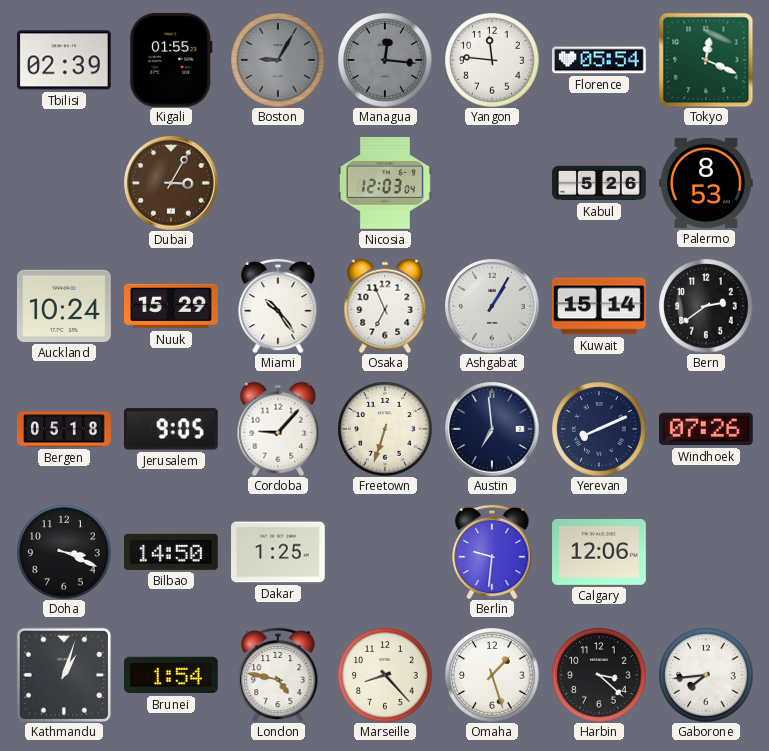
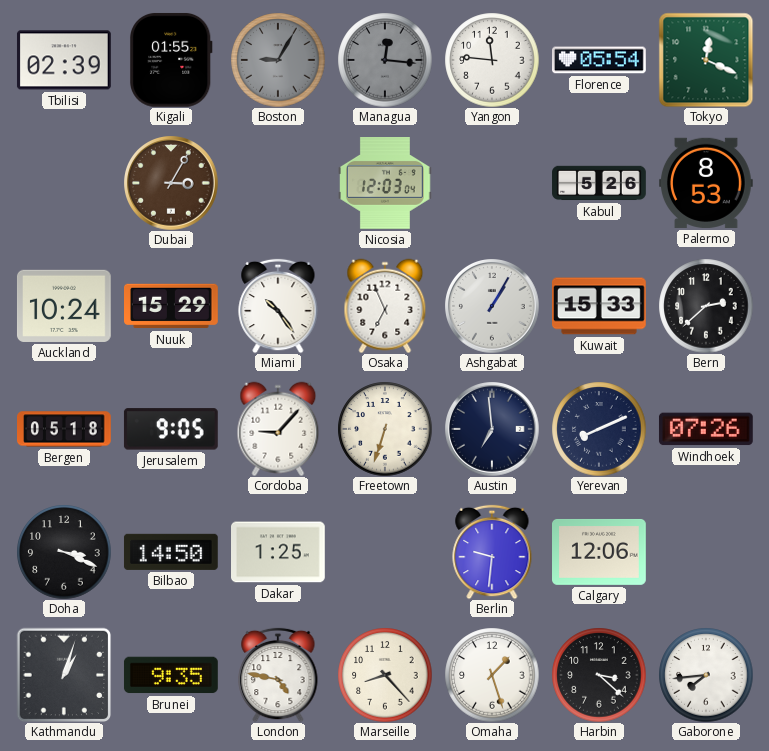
Kuwait: 15:14 -> 15:33 (600, 306)
Bern: 2:39 -> 2:38 (706, 306)
Brunei: 1:54 -> 9:35 (171, 675)
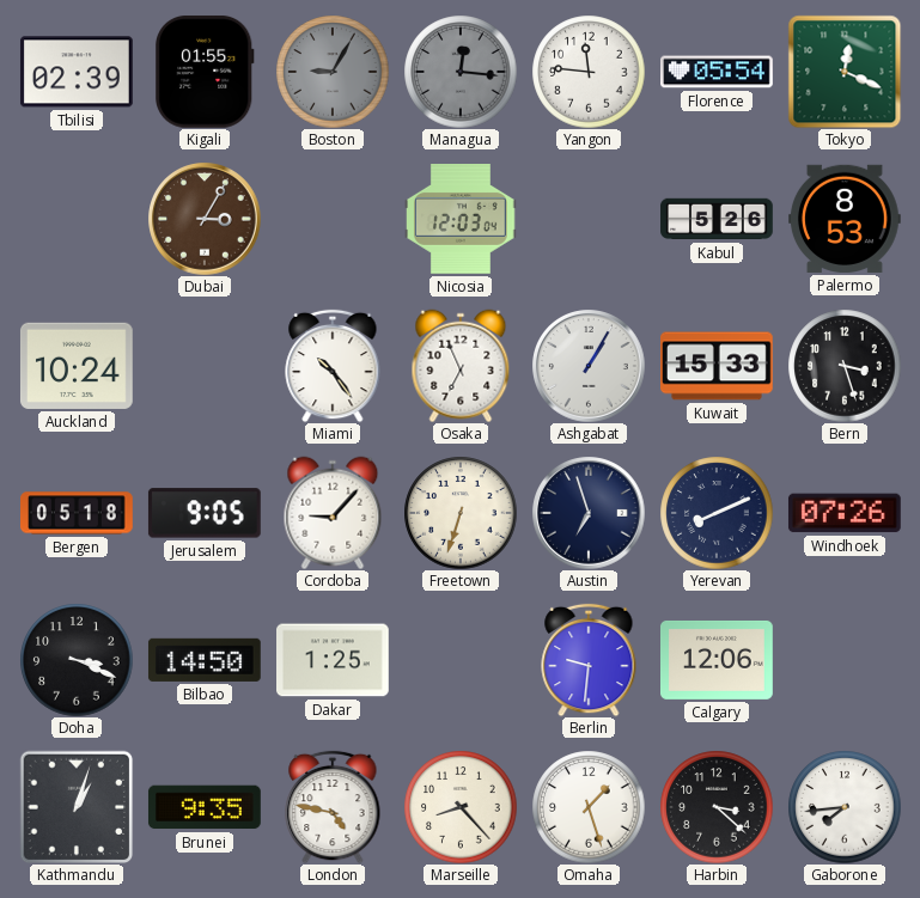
Nuuk: 15:29 -> none (172, 306)
Bern: 2:38 -> 3:27 (845, 366)
Austin: 6:59 -> 6:57 (589, 513)
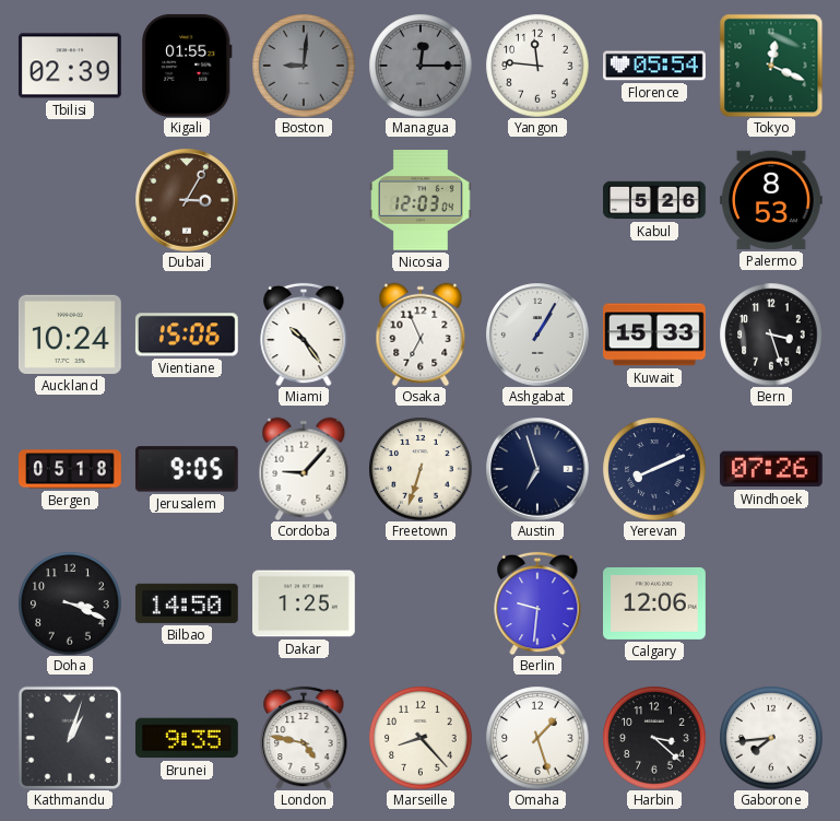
Boston: 9:05 -> 9:01 (304, 66)
Managua: 12:16 -> 12:15 (421, 66)
Vientiane: none -> 15:06 (187, 335)
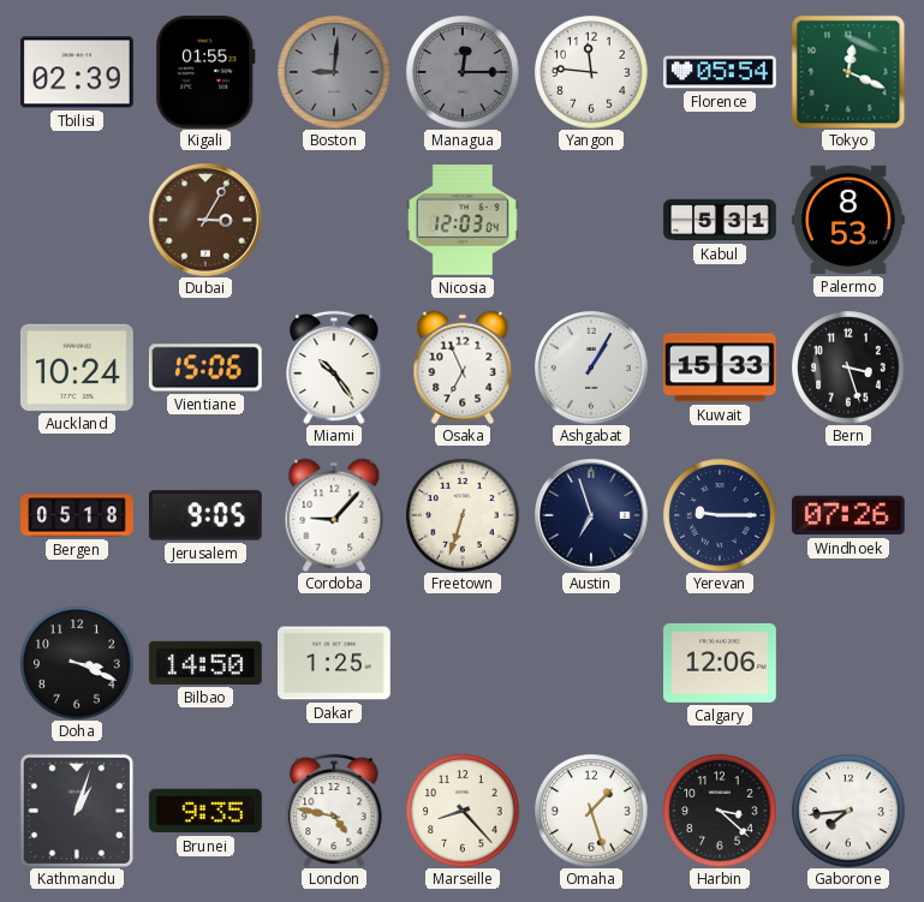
Kabul: 5:26 -> 5:31 (720, 220)
Yerevan: 8:11 -> 9:15 (720, 515)
Berlin: 9:31 -> none (537, 603)
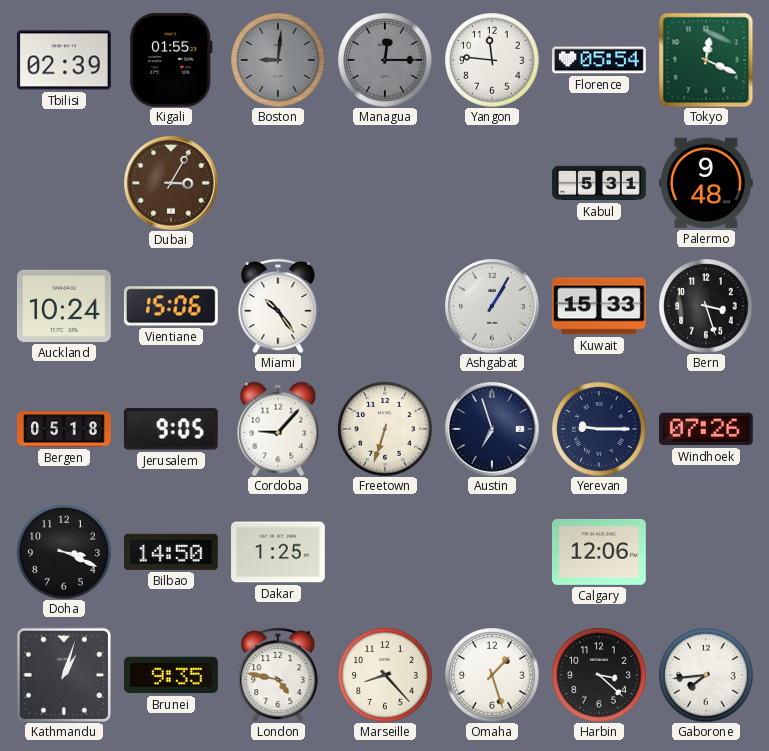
Nicosia: 12:03 -> none (464, 221)
Palermo: 8:53 -> 9:48 (707, 183)
Osaka: 6:56 -> none (463, 368)
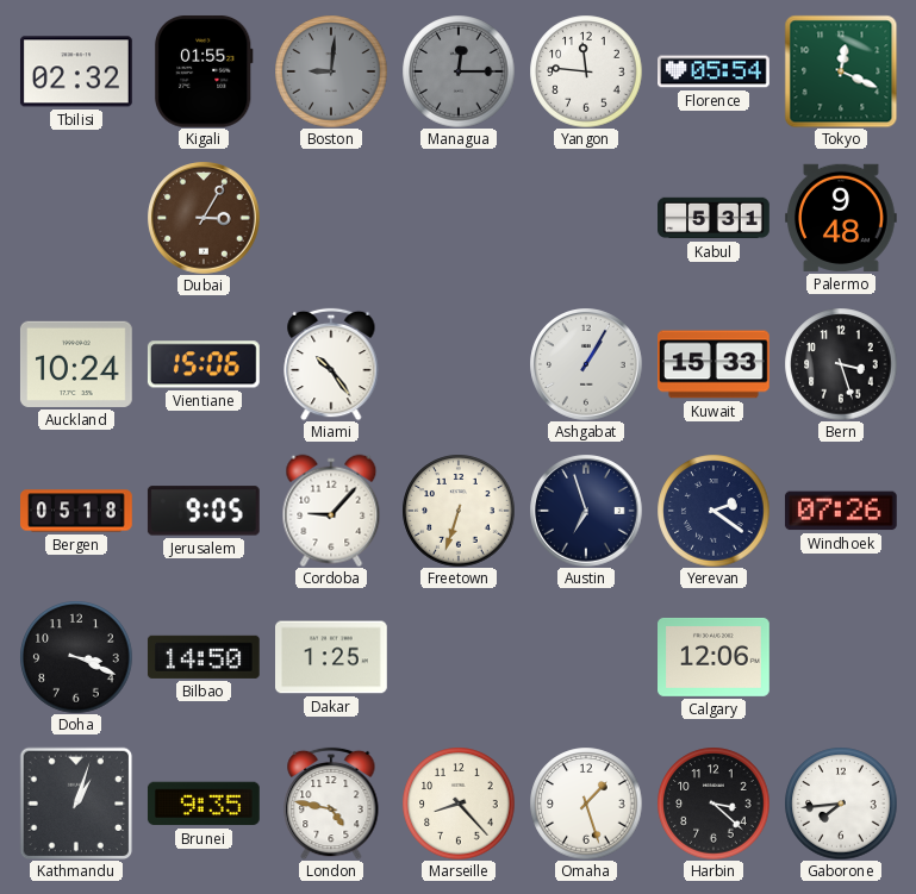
Tbilisi: 02:39 -> 02:32 (76, 71)
Yerevan: 9:15 -> 2:21 (714, 511)
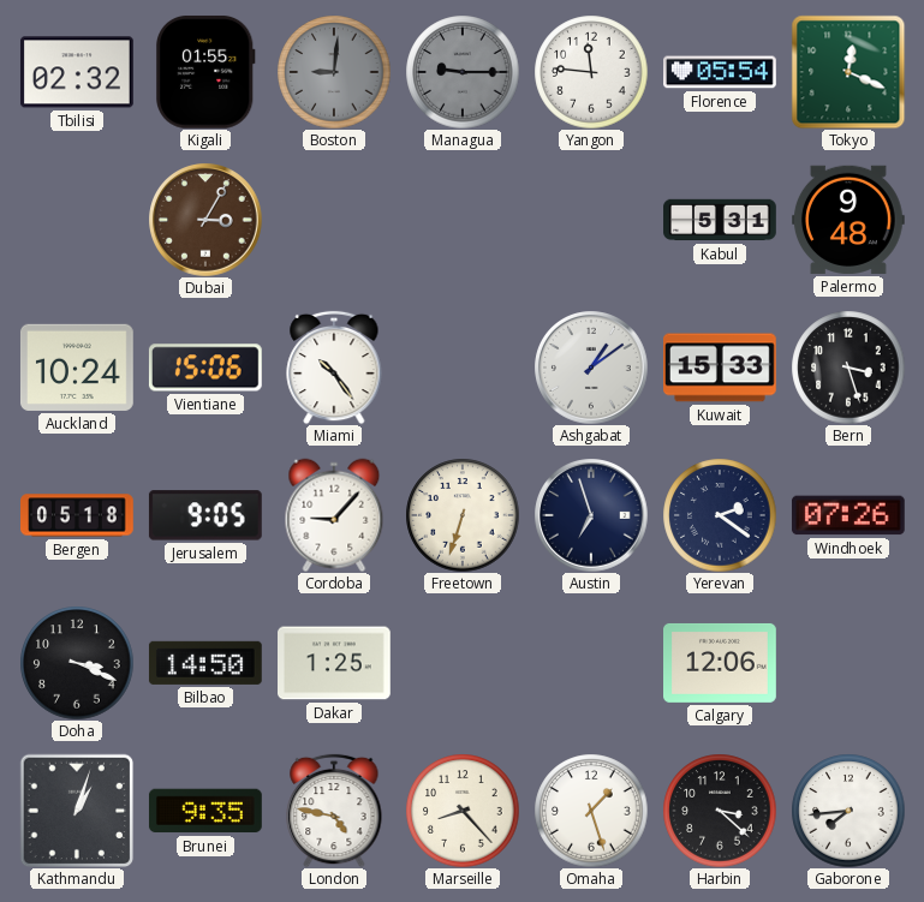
Managua: 12:15 -> 9:15 (463, 72)
Ashgabat: 1:05 -> 1:09 (591, 368)
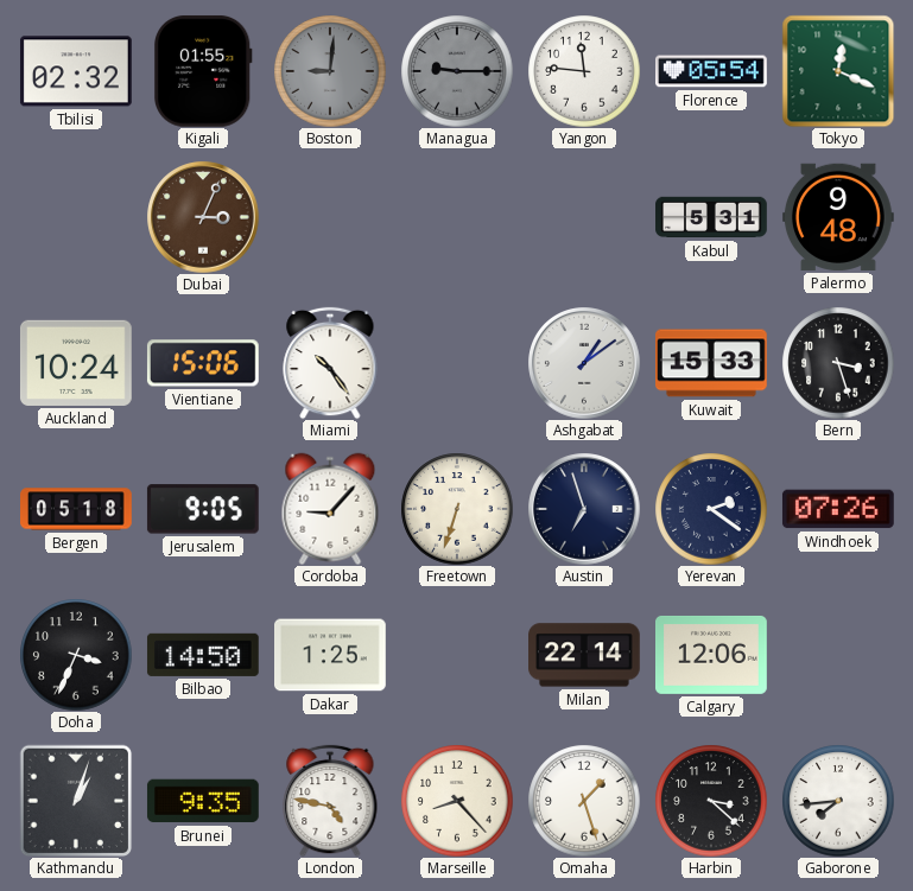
Dubai: 3:05 -> 3:04 (203, 217)
Doha: 3:19 -> 3:34 (76, 655)
Milan: none -> 22:14 (585, 655)
